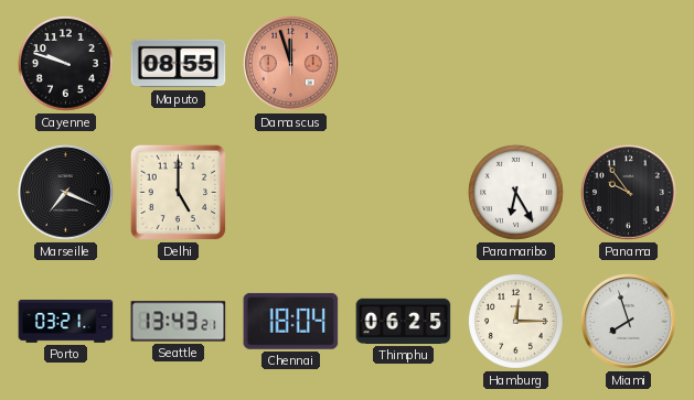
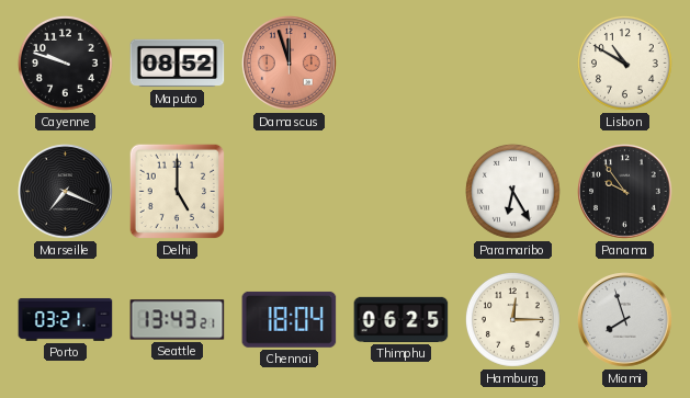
Maputo: 08:55 -> 08:52 (178, 64)
Lisbon: none -> 10:50 (625, 64)
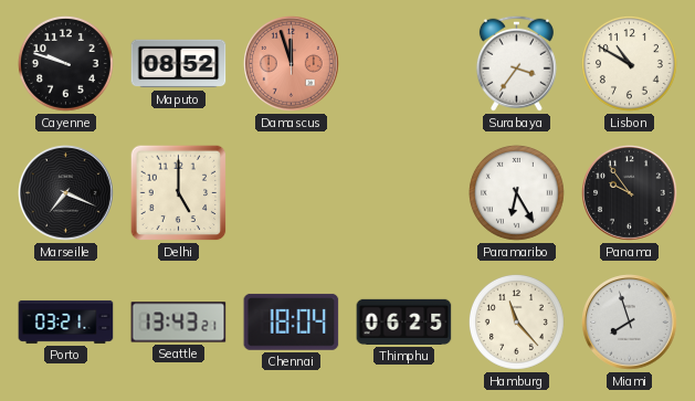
Surabaya: none -> 3:36 (516, 63)
Hamburg: 12:15 -> 11:23 (517, 323)
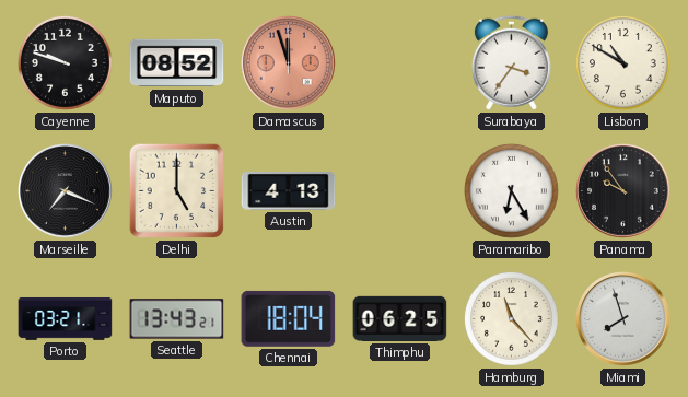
Austin: none -> 4:13 (289, 190)
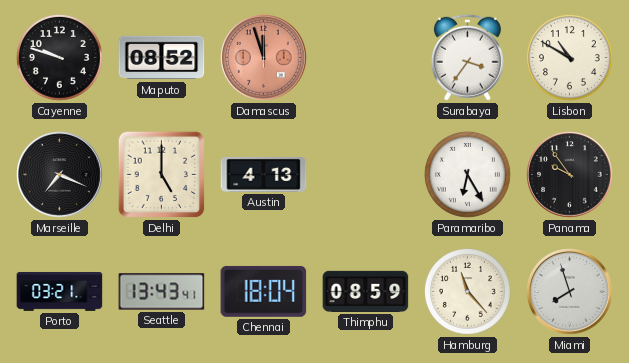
Seattle: 13:43:21 -> 13:43:41 (162, 292)
Thimphu: 06:25 -> 08:59 (366, 291)
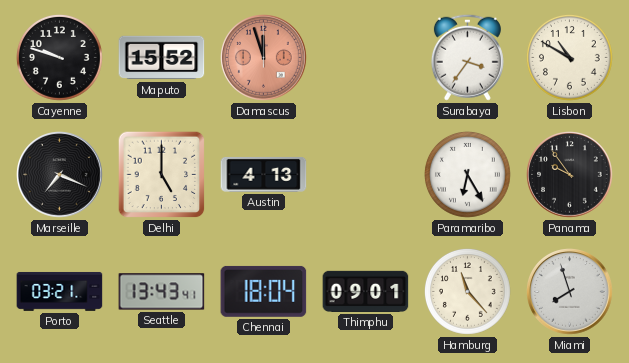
Maputo: 08:52 -> 15:52 (162, 58)
Thimphu: 08:59 -> 09:01 (366, 291)
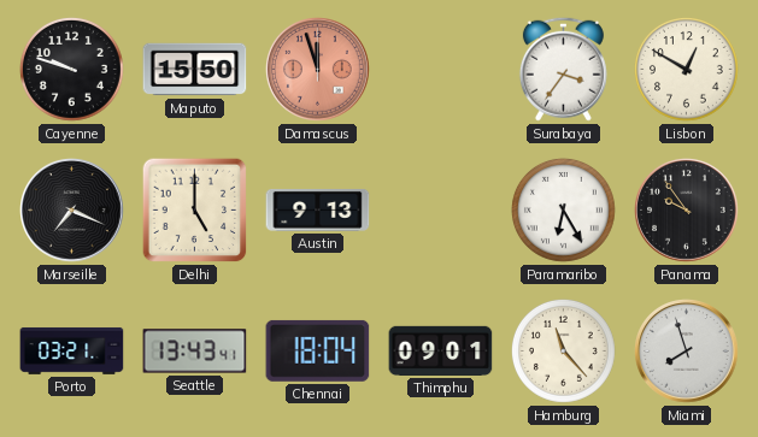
Maputo: 15:52 -> 15:50 (195, 70)
Lisbon: 10:50 -> 12:50 (687, 70)
Austin: 4:13 -> 9:13 (318, 209)
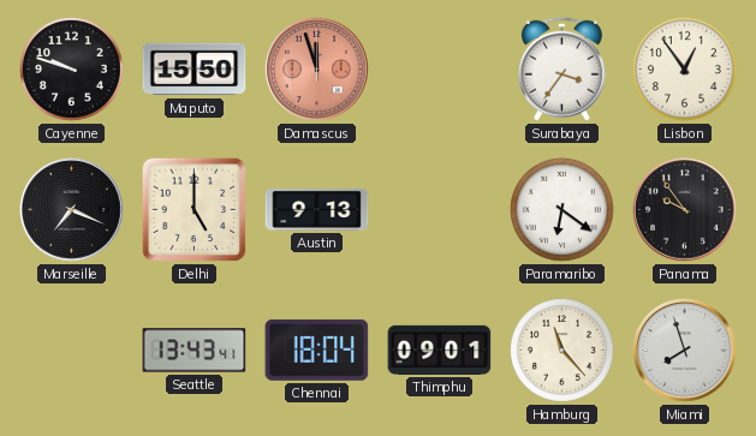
Lisbon: 12:50 -> 12:54 (685, 70)
Paramaribo: 6:25 -> 6:21 (562, 210)
Porto: 03:21 -> none (72, 350)
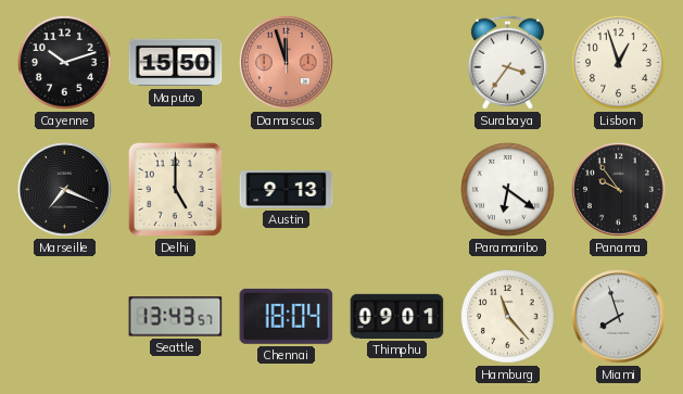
Cayenne: 9:48 -> 10:12 (65, 63)
Lisbon: 12:54 -> 12:57 (619, 63)
Seattle: 13:43:41 -> 13:43:57 (176, 317)
